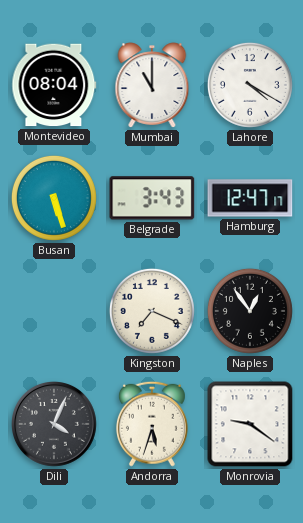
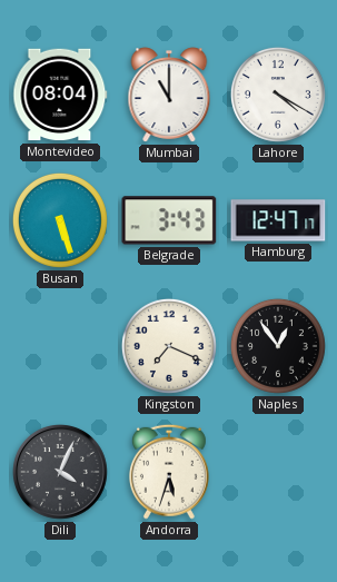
Monrovia: 9:21 -> none (250, 424)
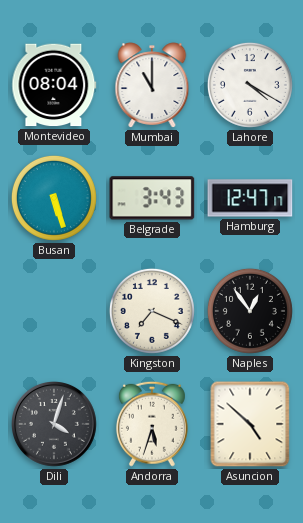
Dili: 4:04 -> 4:03 (55, 425)
Asuncion: none -> 4:52 (250, 424)
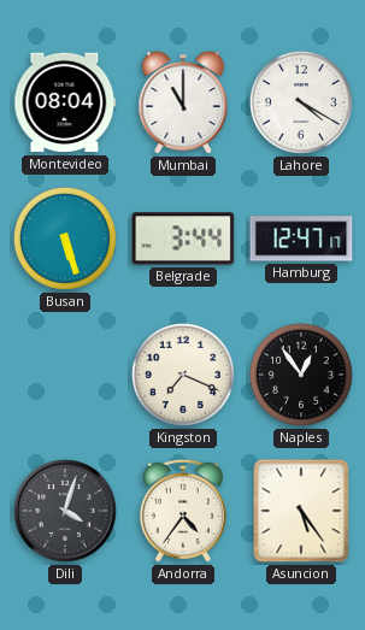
Belgrade: 3:43 -> 3:44 (183, 239)
Andorra: 5:33 -> 4:36 (183, 511)
Asuncion: 4:52 -> 5:24 (301, 511)
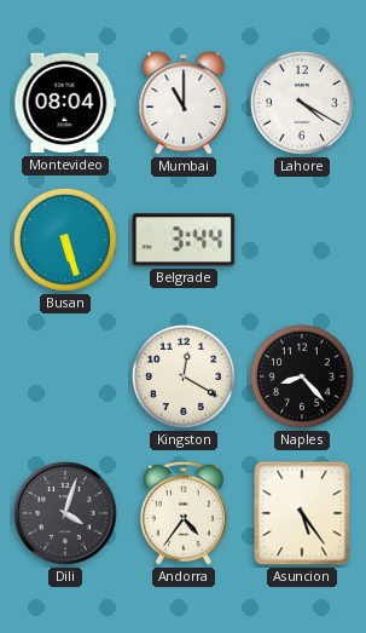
Hamburg: 12:47 -> none (301, 239)
Kingston: 7:19 -> 12:20 (184, 376)
Naples: 12:54 -> 8:23 (302, 376)
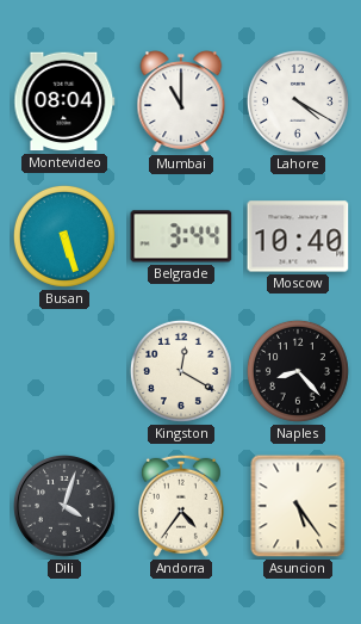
Moscow: none -> 10:40 (298, 236)
